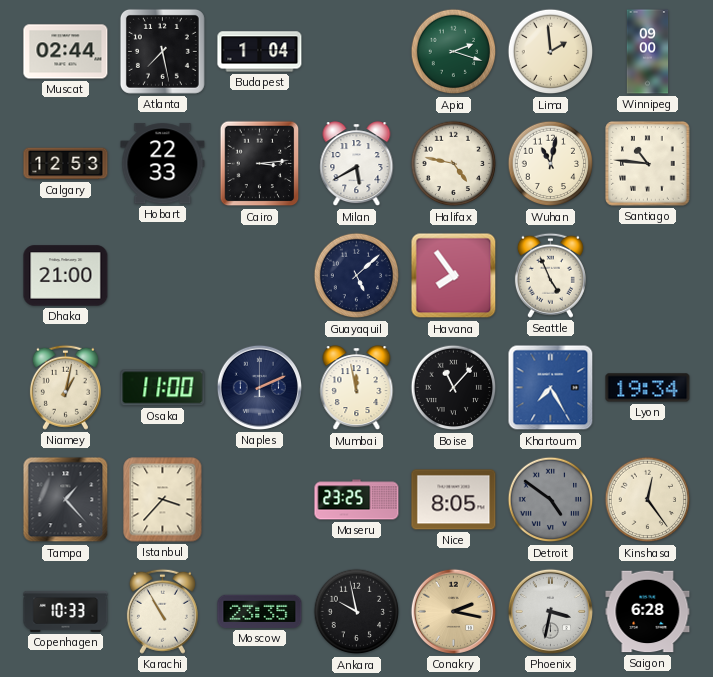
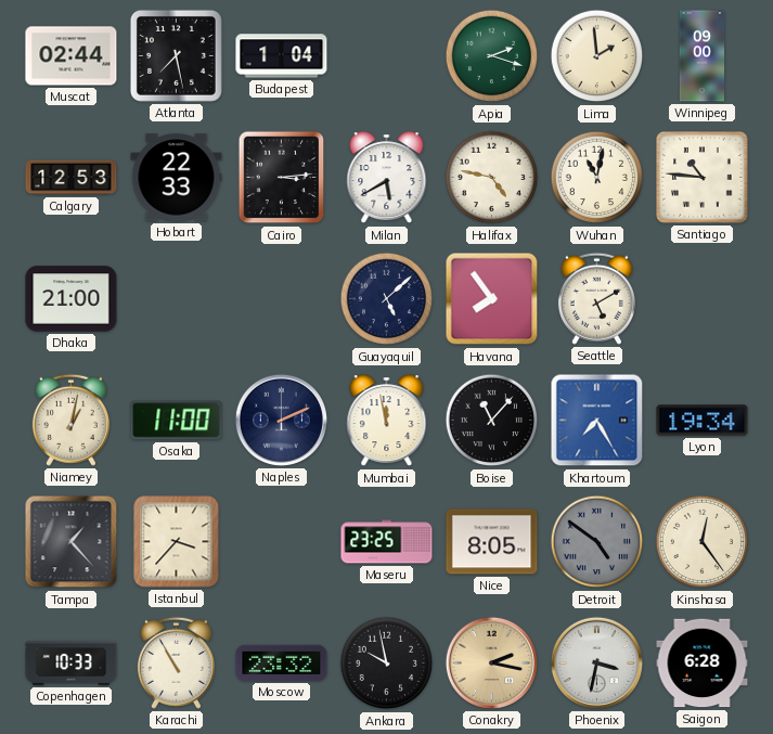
Seattle: 4:56 -> 5:10 (596, 298)
Moscow: 23:35 -> 23:32 (282, 662)
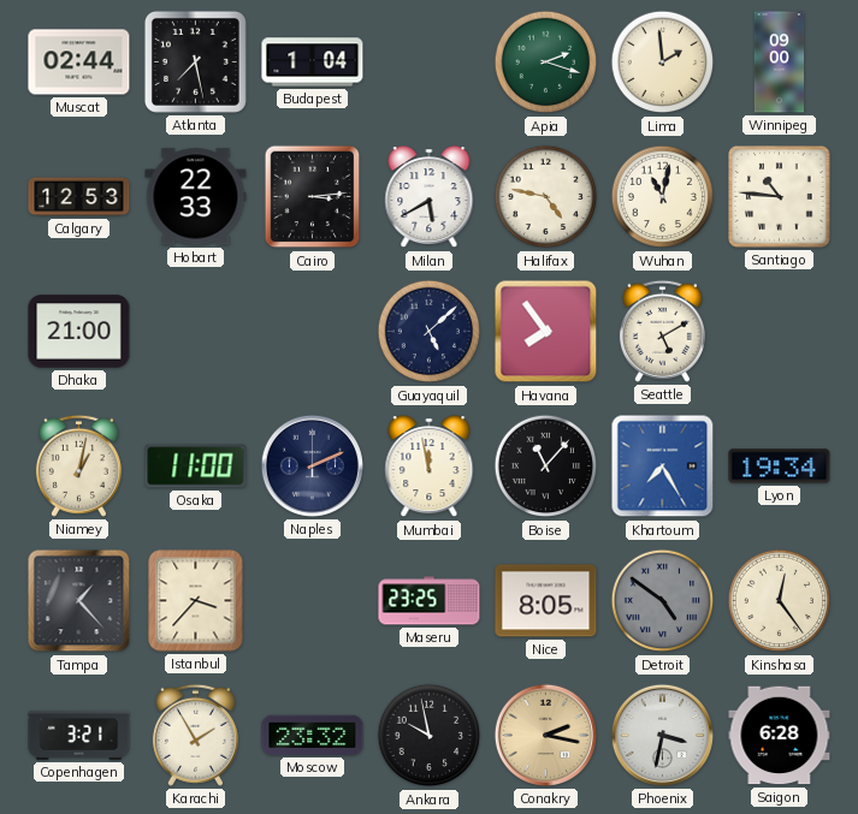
Copenhagen: 10:33 -> 3:21 (79, 735)
Karachi: 10:55 -> 1:55 (195, 735)
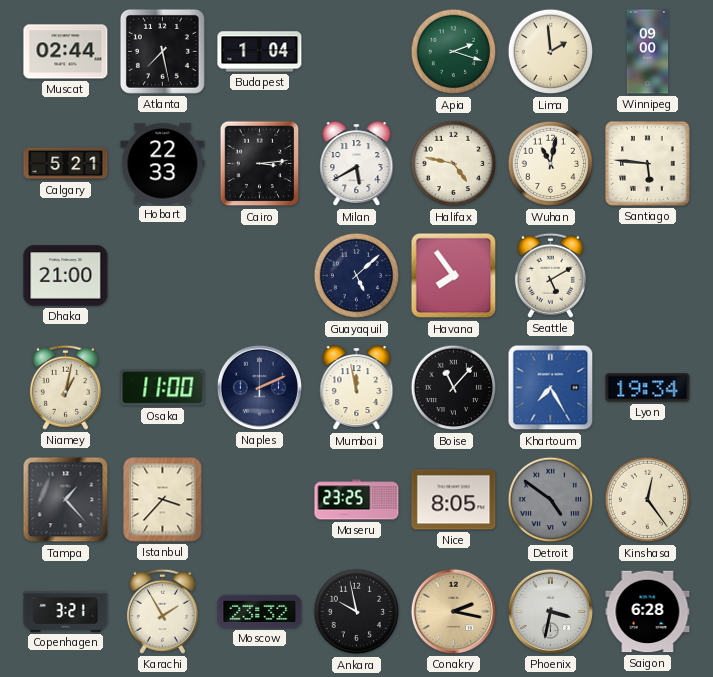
Calgary: 12:53 -> 5:21 (66, 164)
Santiago: 10:46 -> 5:46 (648, 164)
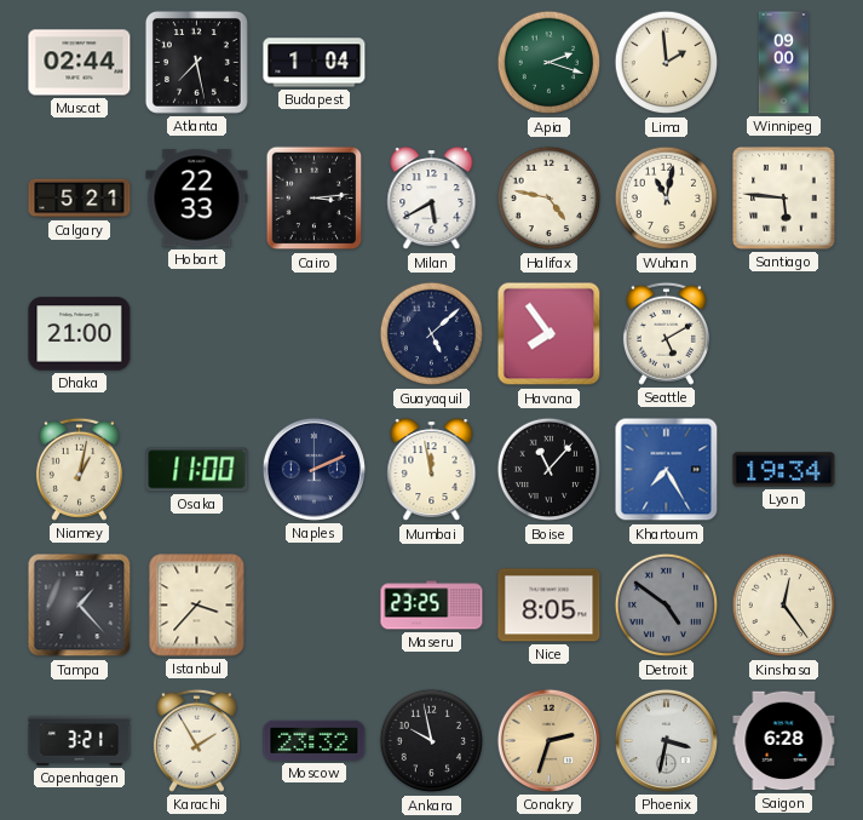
Conakry: 2:17 -> 2:33 (548, 740)
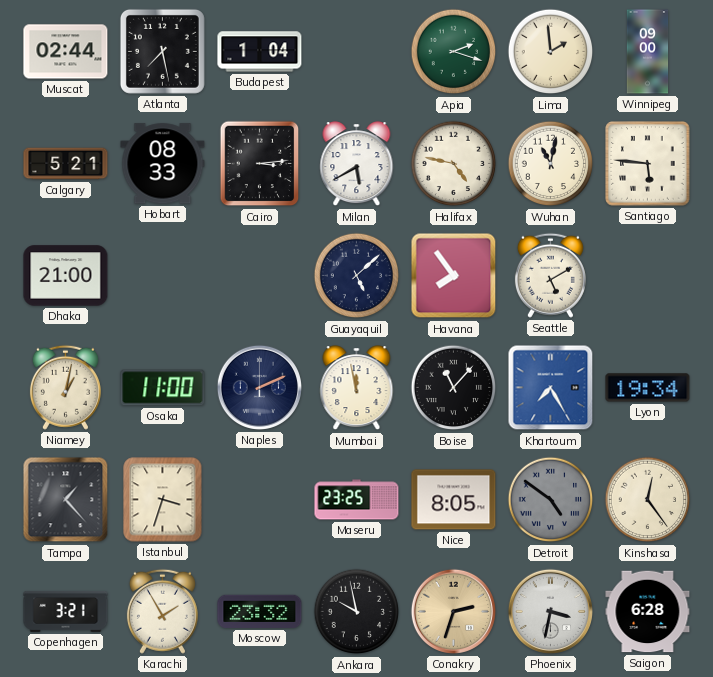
Hobart: 22:33 -> 08:33 (163, 164)
Istanbul: 3:37 -> 3:33 (163, 500)
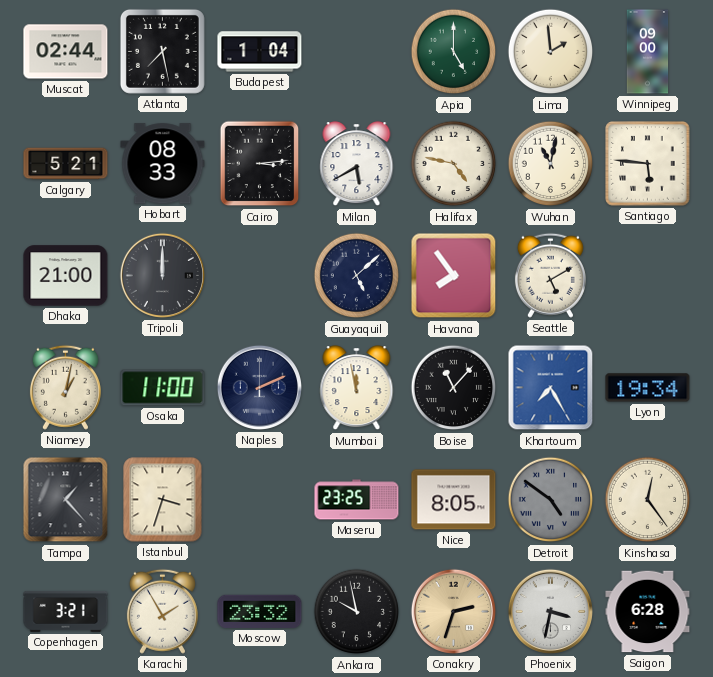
Apia: 2:18 -> 5:00 (454, 52)
Tripoli: none -> 12:00 (162, 275)
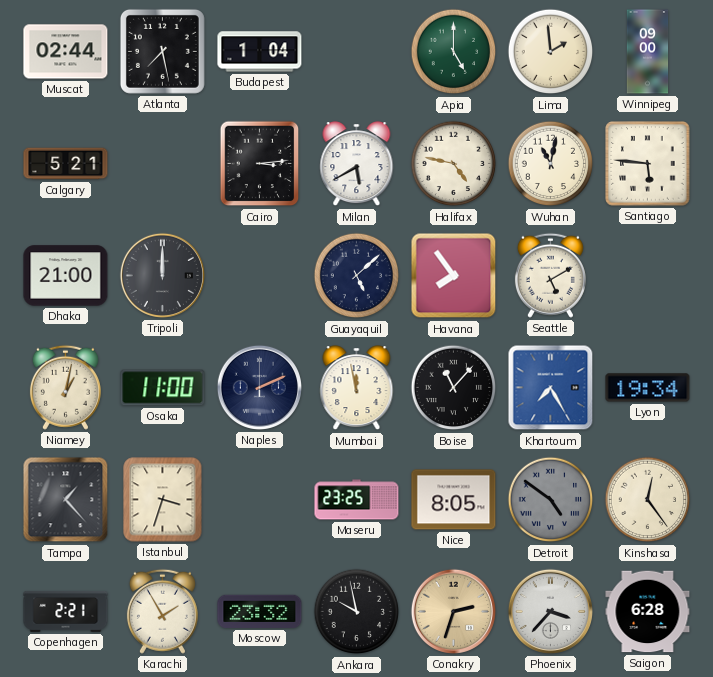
Hobart: 08:33 -> none (163, 164)
Copenhagen: 3:21 -> 2:21 (66, 611)
Phoenix: 3:32 -> 3:37 (550, 611)
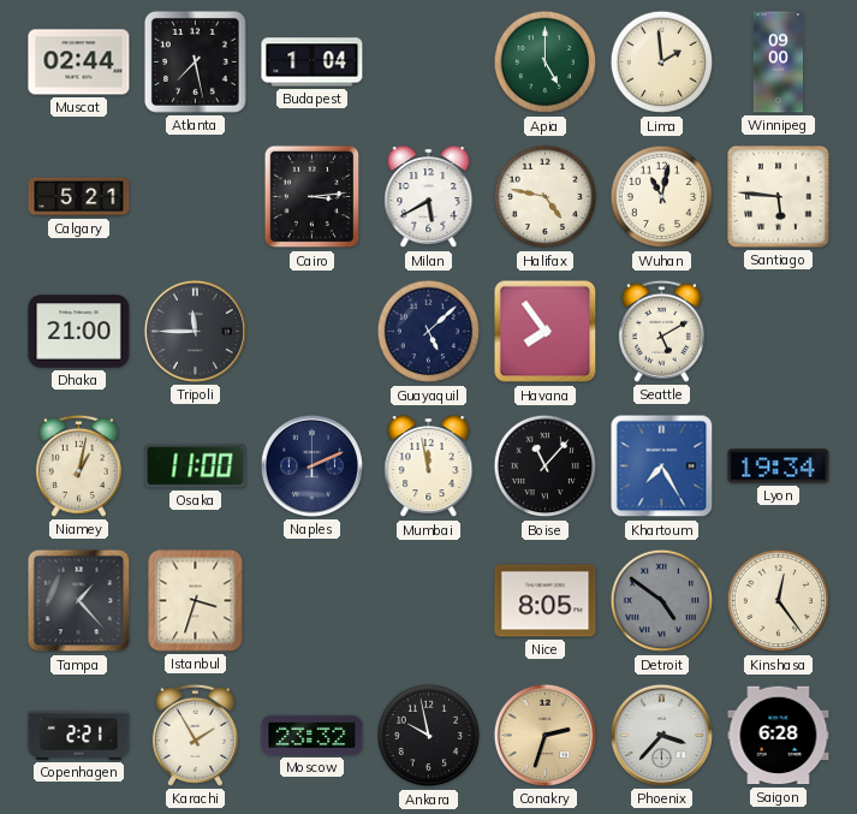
Tripoli: 12:00 -> 11:45 (195, 331)
Maseru: 23:25 -> none (357, 500)
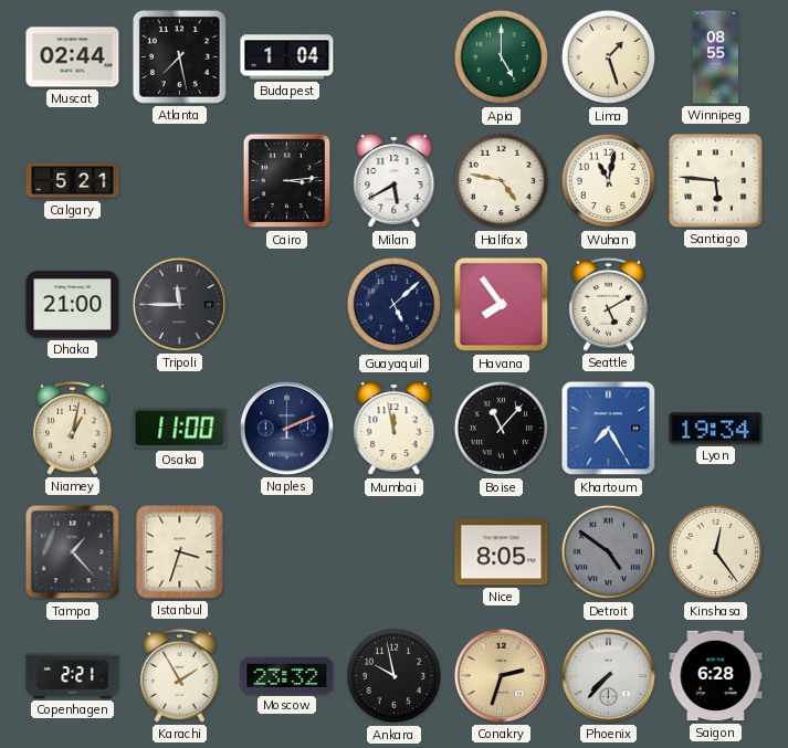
Lima: 1:59 -> 1:27 (609, 57)
Winnipeg: 09:00 -> 08:55 (716, 57)
Phoenix: 3:37 -> 7:37 (608, 675)
